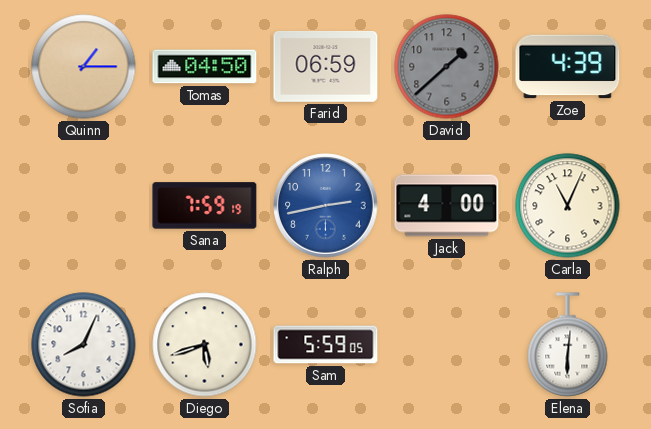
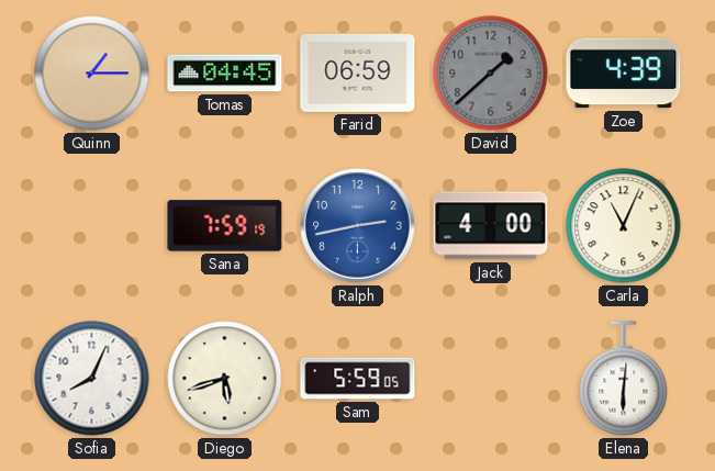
Tomas: 04:50 -> 04:45 (225, 74)
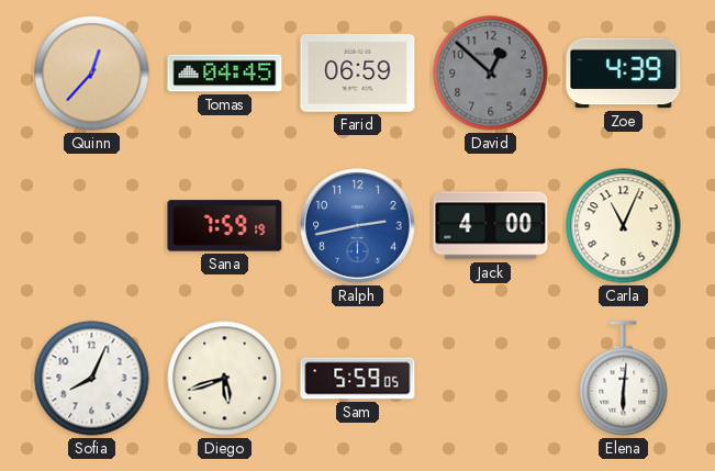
Quinn: 1:15 -> 12:37 (92, 74)
David: 1:38 -> 12:52 (491, 74)
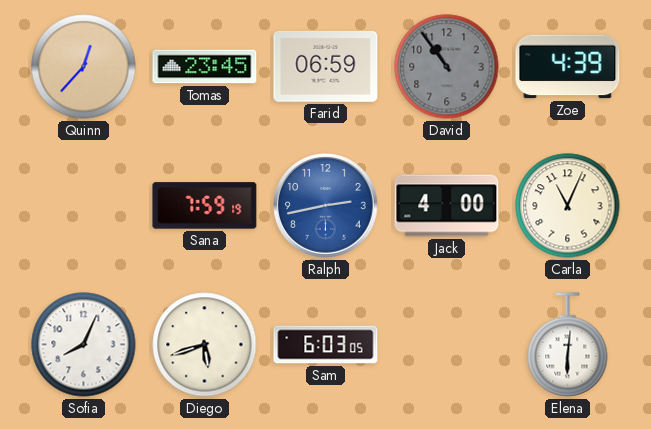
Tomas: 04:45 -> 23:45 (205, 67)
David: 12:52 -> 10:54 (447, 67)
Sam: 5:59 -> 6:03 (326, 345)
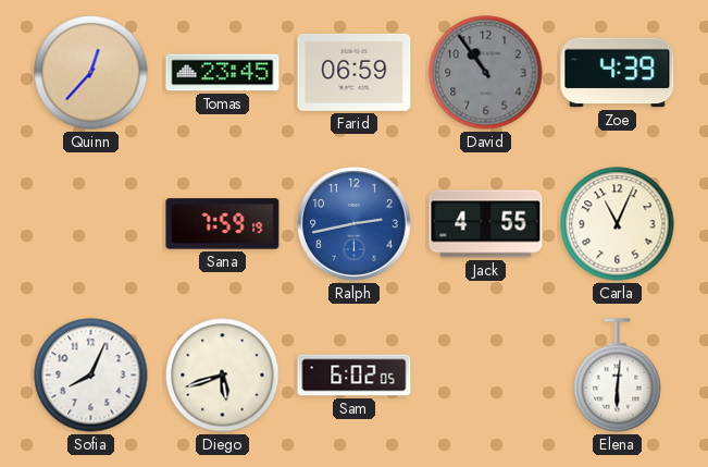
Jack: 4:00 -> 4:55 (486, 224)
Sam: 6:03 -> 6:02 (355, 376)
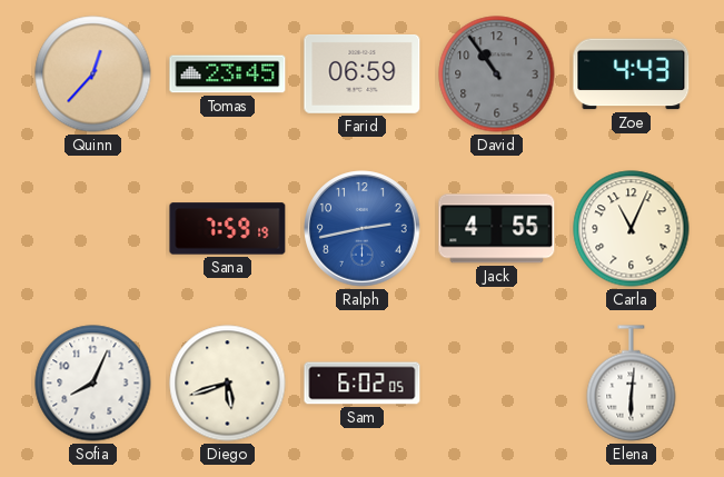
Zoe: 4:39 -> 4:43 (632, 74)
